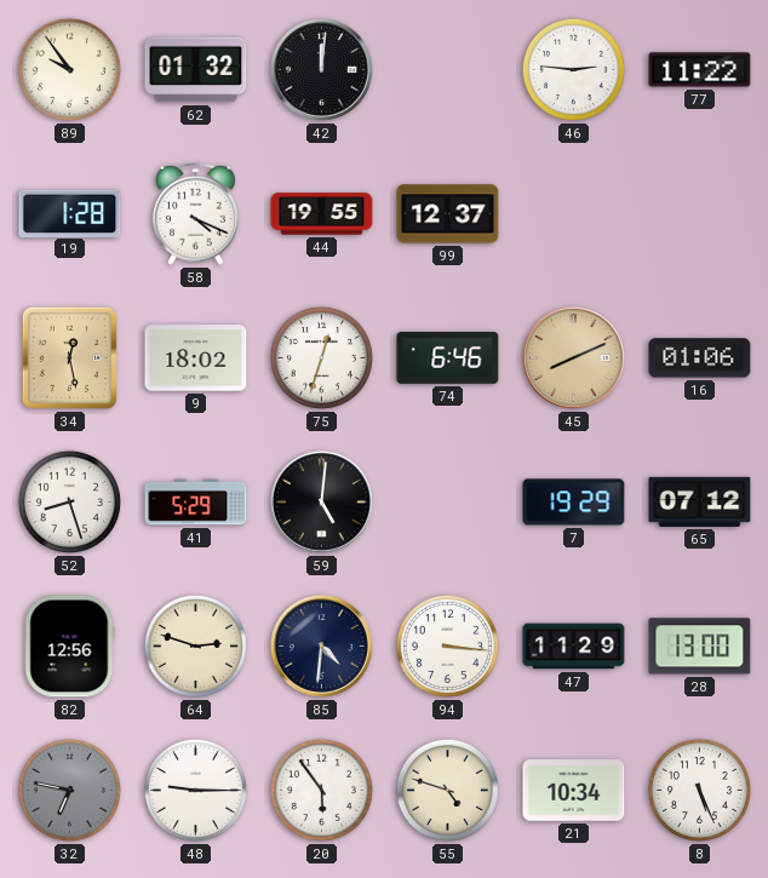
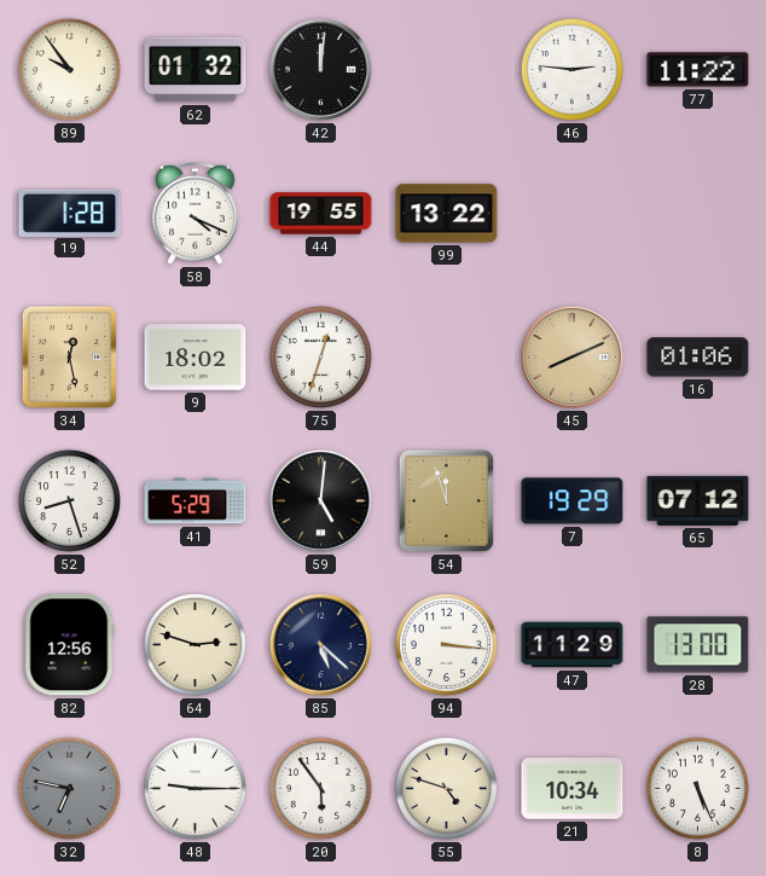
99: 12:37 -> 13:22 (447, 214)
74: 6:46 -> none (448, 357)
54: none -> 11:57 (446, 500)
85: 4:31 -> 5:22 (320, 644)
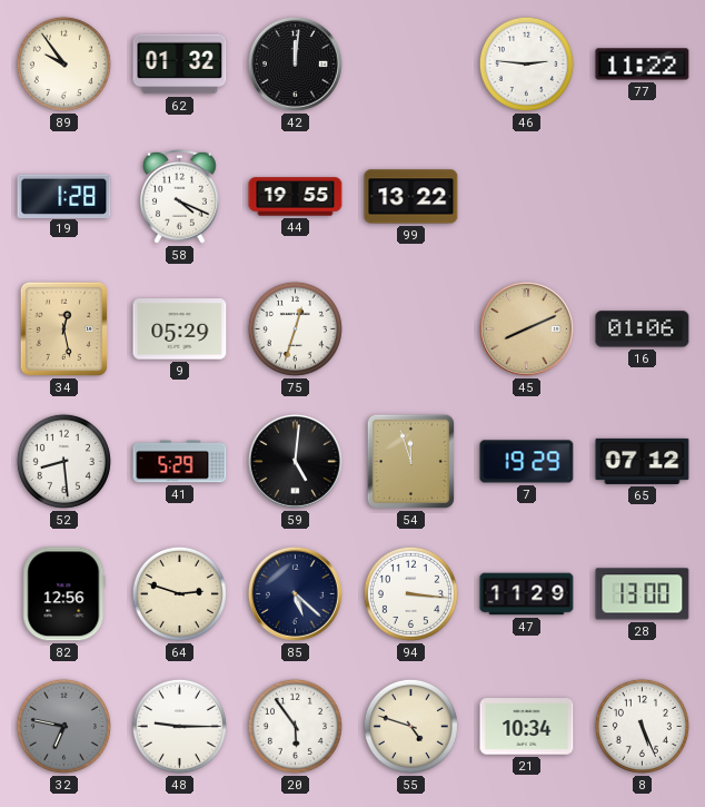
9: 18:02 -> 05:29 (180, 329)
52: 8:27 -> 8:29 (63, 461)
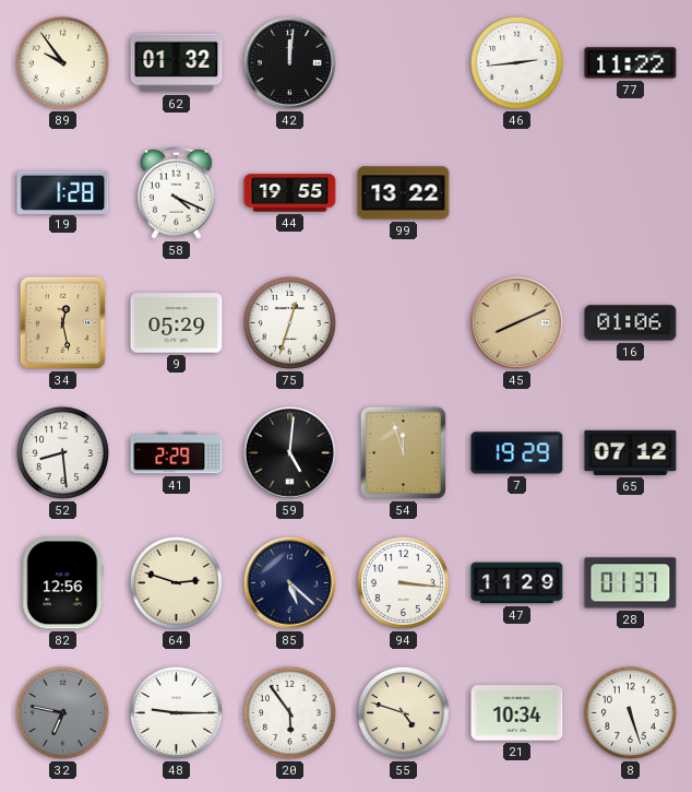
46: 2:46 -> 2:44 (516, 62)
41: 5:29 -> 2:29 (177, 453)
28: 13:00 -> 01:37 (631, 583)
8: 5:26 -> 5:27 (630, 712)
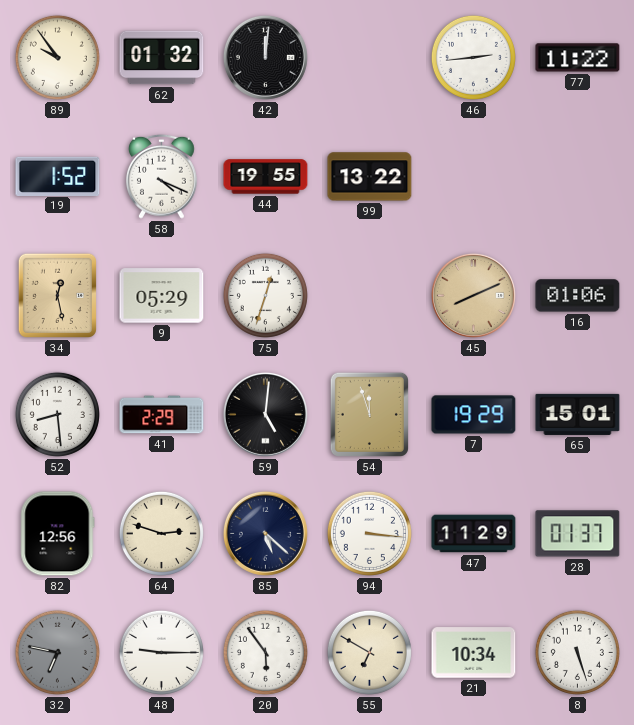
19: 1:28 -> 1:52 (58, 176)
65: 07:12 -> 15:01 (578, 414)
55: 4:48 -> 6:50 (369, 652)
